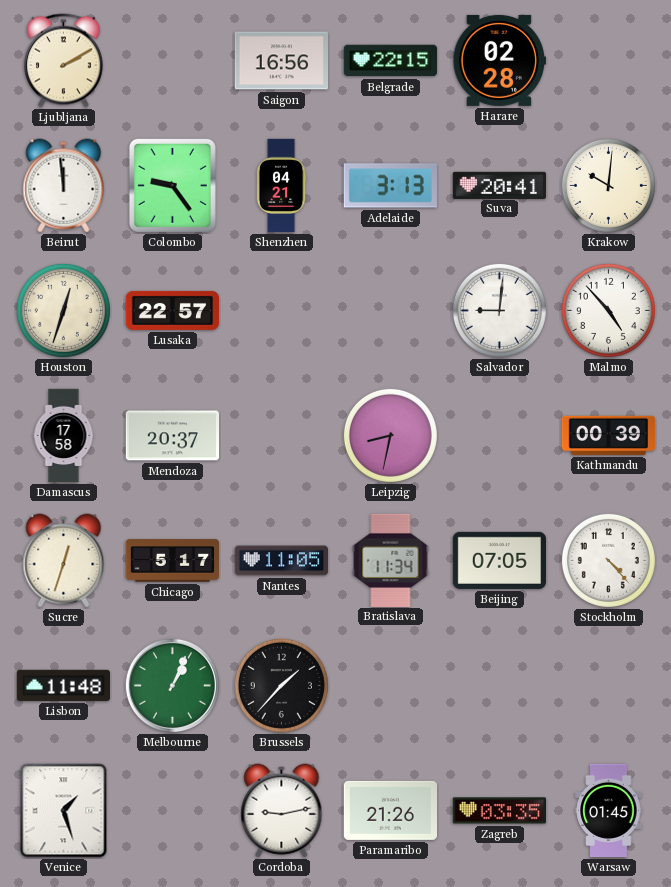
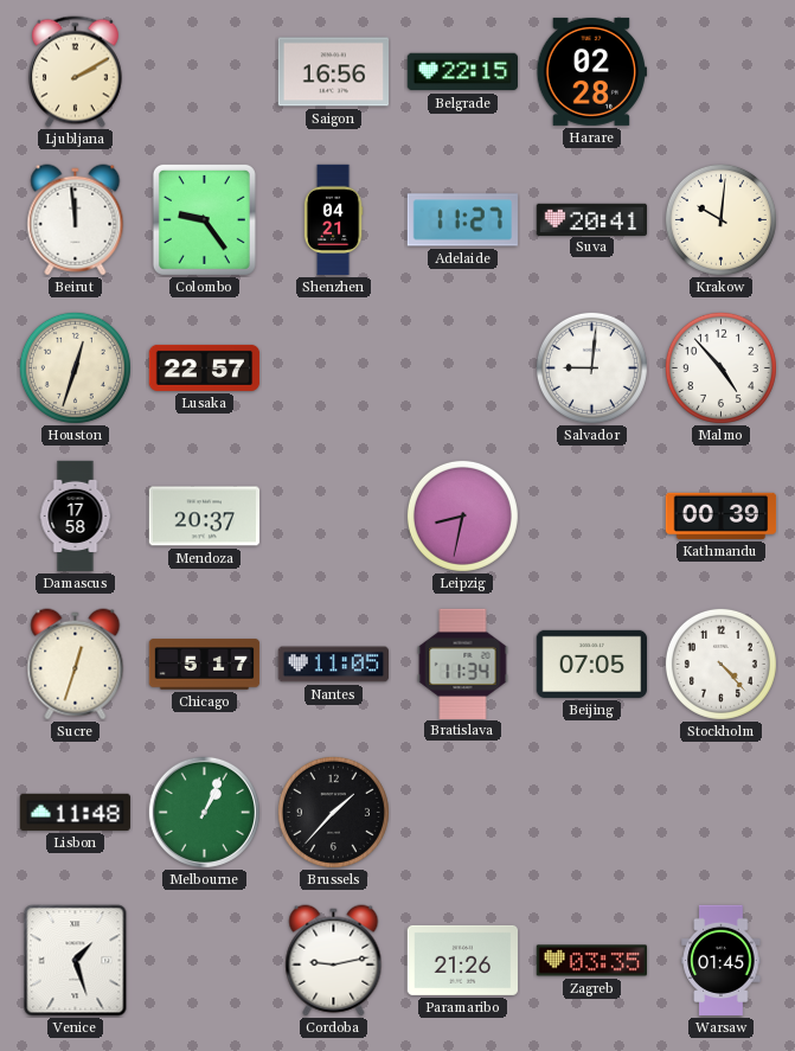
Adelaide: 3:13 -> 11:27 (462, 220)
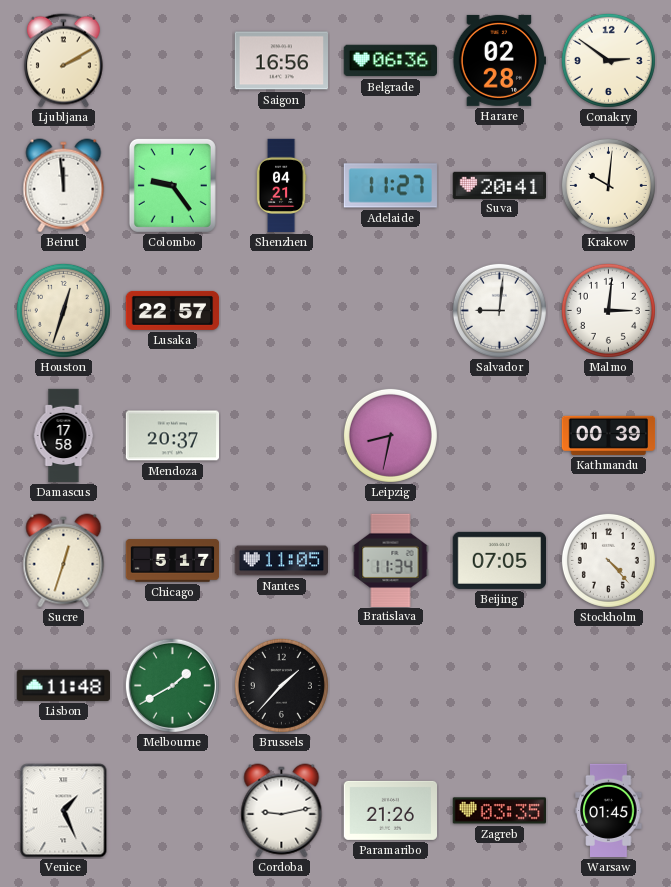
Belgrade: 22:15 -> 06:36 (390, 61)
Conakry: none -> 2:51 (608, 60)
Malmo: 4:53 -> 3:01 (608, 310)
Melbourne: 1:04 -> 1:40 (172, 685)
Venice: 1:27 -> 1:26 (64, 811)
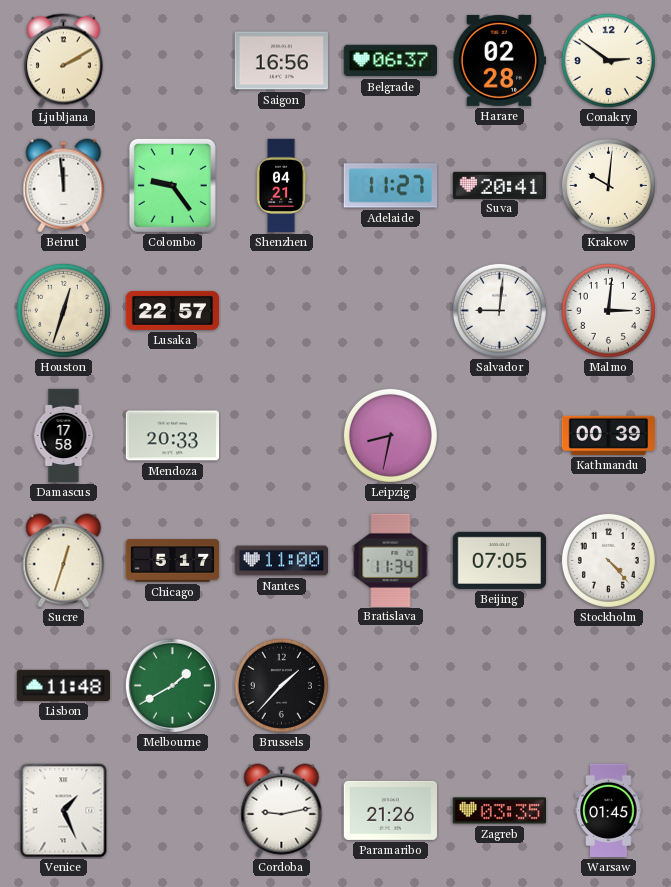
Belgrade: 06:36 -> 06:37 (390, 61)
Mendoza: 20:37 -> 20:33 (172, 436)
Nantes: 11:05 -> 11:00 (281, 561)
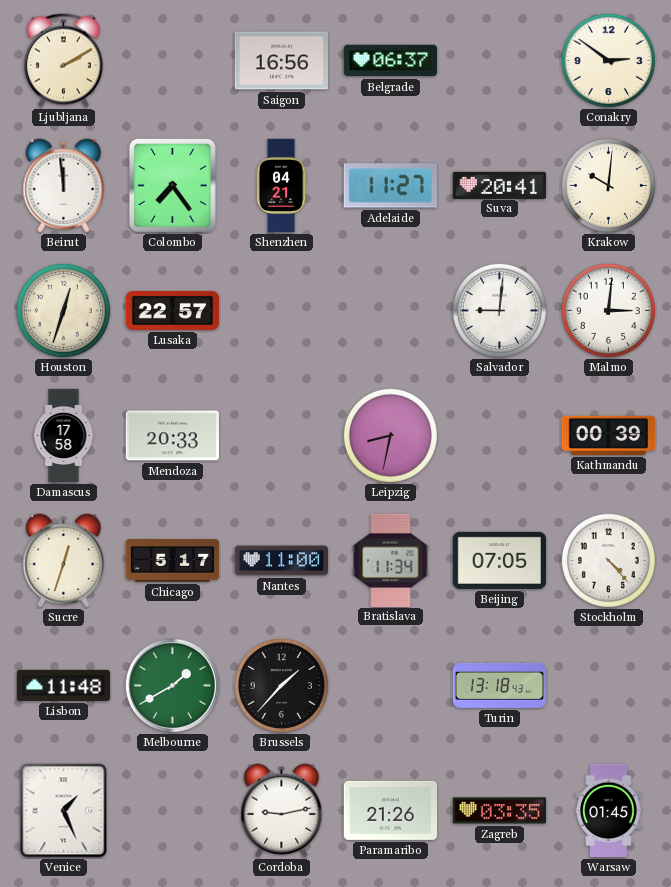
Harare: 02:28 -> none (499, 60)
Colombo: 9:24 -> 7:24 (172, 185)
Turin: none -> 13:18 (500, 685)
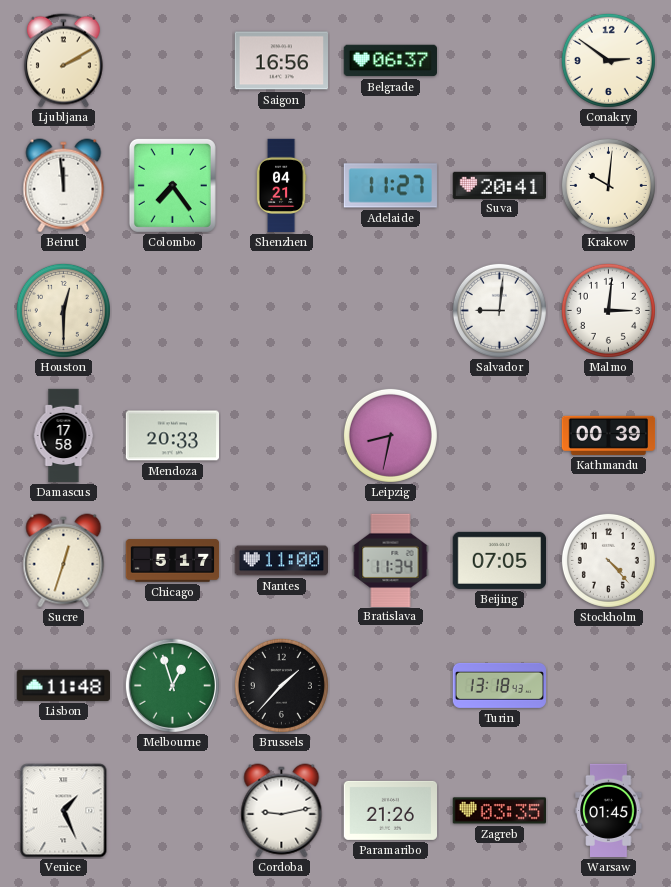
Houston: 12:33 -> 12:30 (63, 310)
Lusaka: 22:57 -> none (173, 310)
Melbourne: 1:40 -> 12:57 (172, 685)
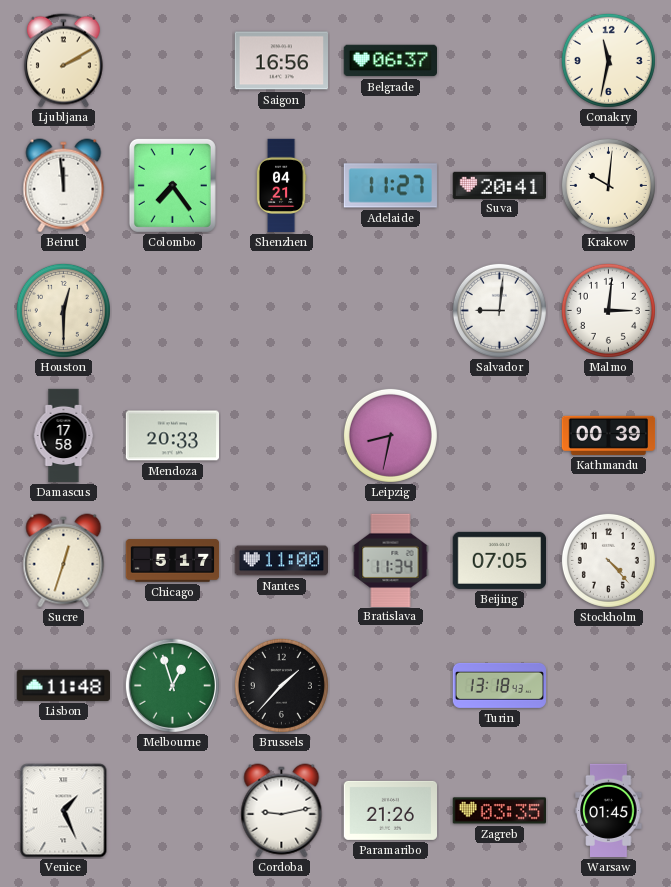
Conakry: 2:51 -> 11:32 (608, 60)
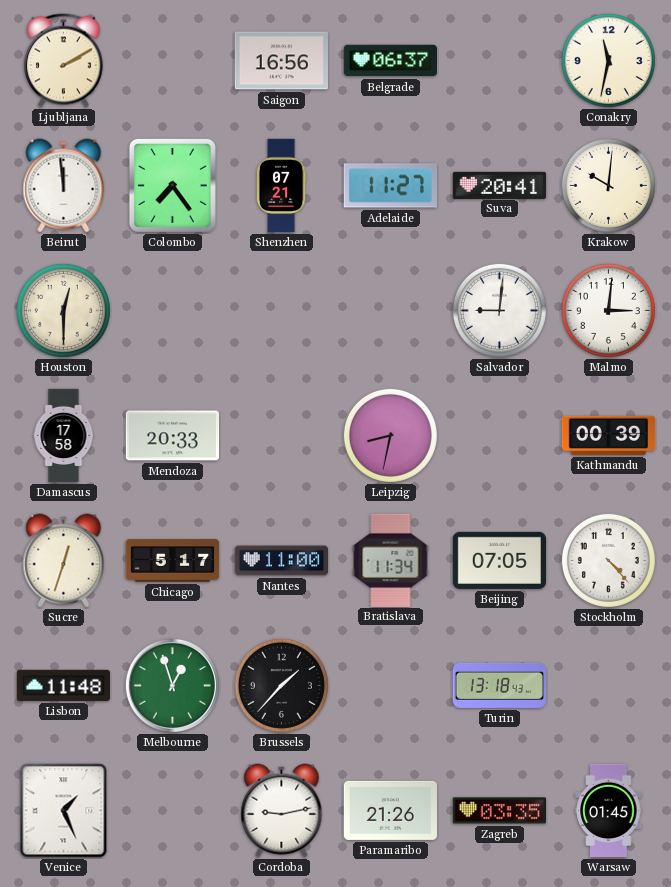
Shenzhen: 04:21 -> 07:21 (281, 186)
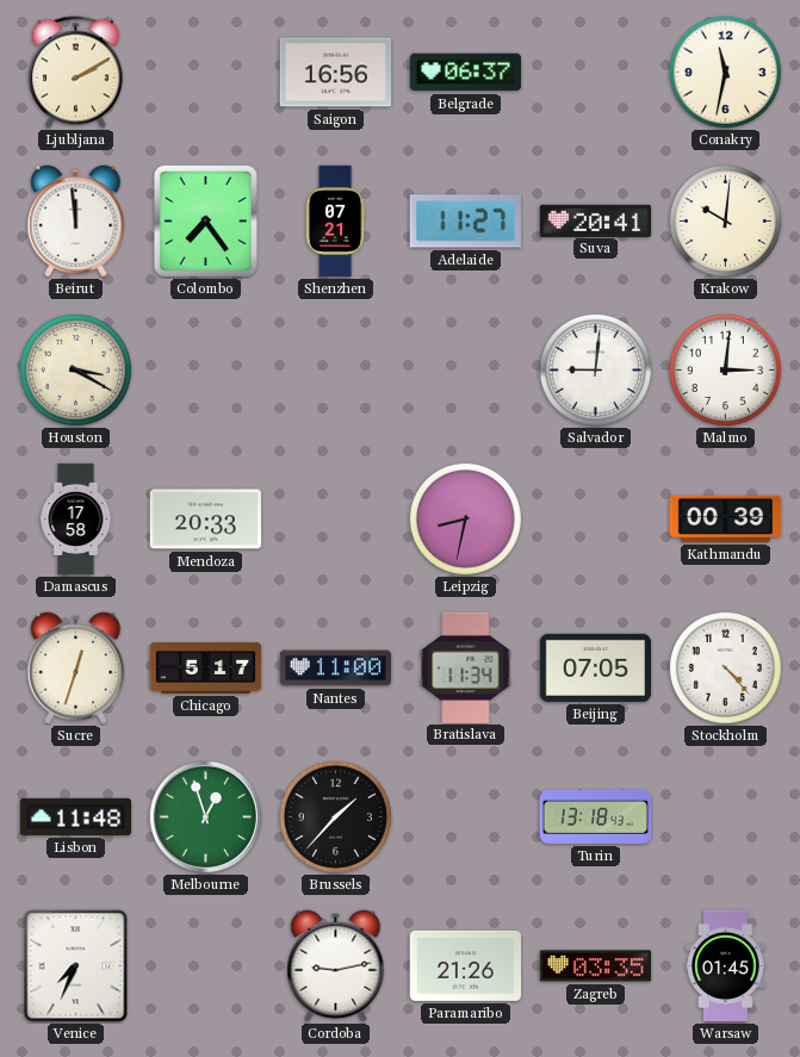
Houston: 12:30 -> 3:20 (75, 369)
Venice: 1:26 -> 7:34 (76, 966)
